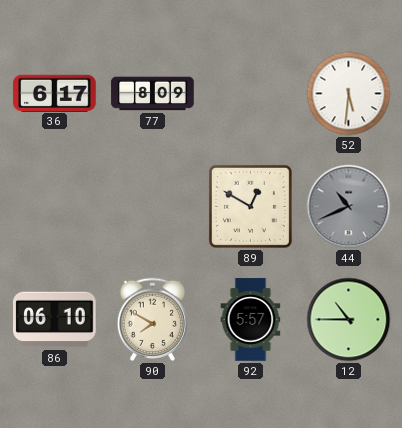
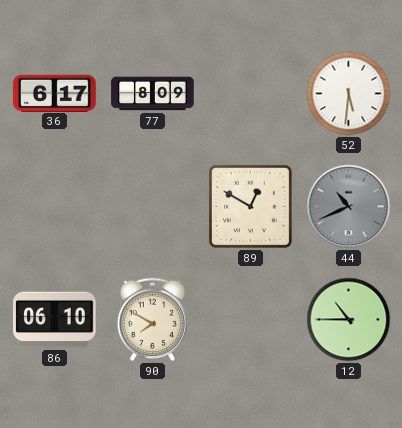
92: 5:57 -> none (251, 320)
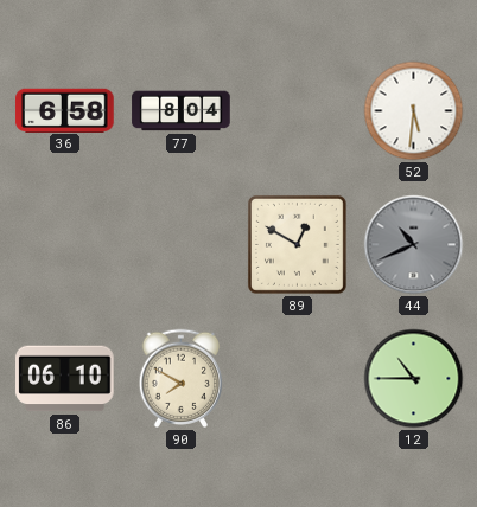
36: 6:17 -> 6:58 (65, 110)
77: 8:09 -> 8:04 (182, 111)
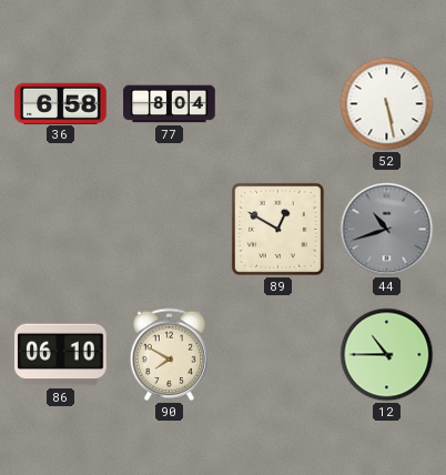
52: 5:31 -> 5:28 (387, 104)
44: 10:41 -> 10:42 (387, 230)
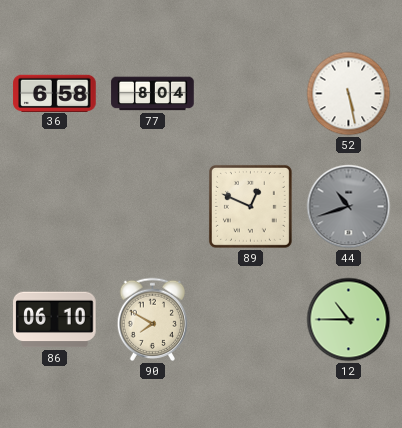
89: 12:50 -> 12:49 (250, 206)
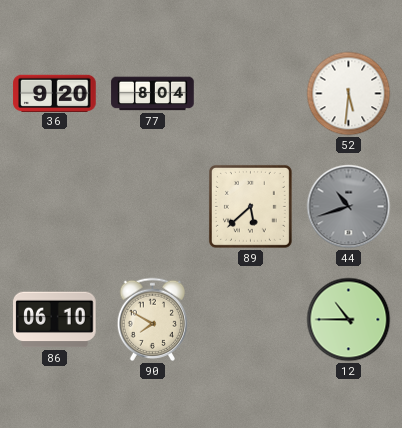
36: 6:58 -> 9:20 (55, 93)
52: 5:28 -> 5:31 (349, 94)
89: 12:49 -> 5:38 (250, 206)
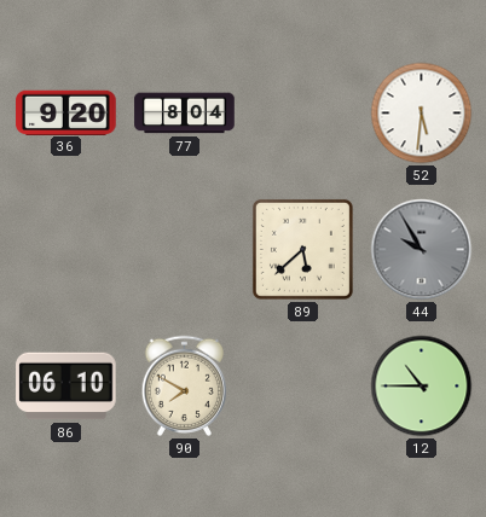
44: 10:42 -> 9:55 (422, 250)
